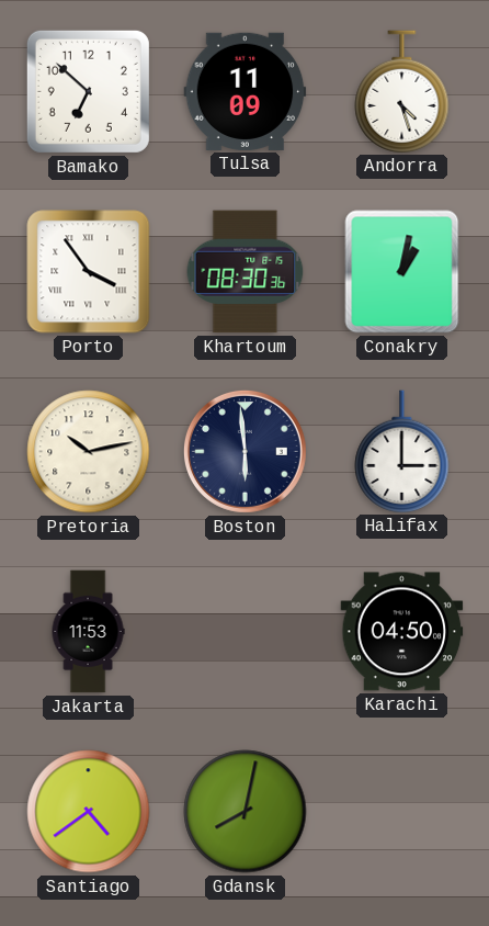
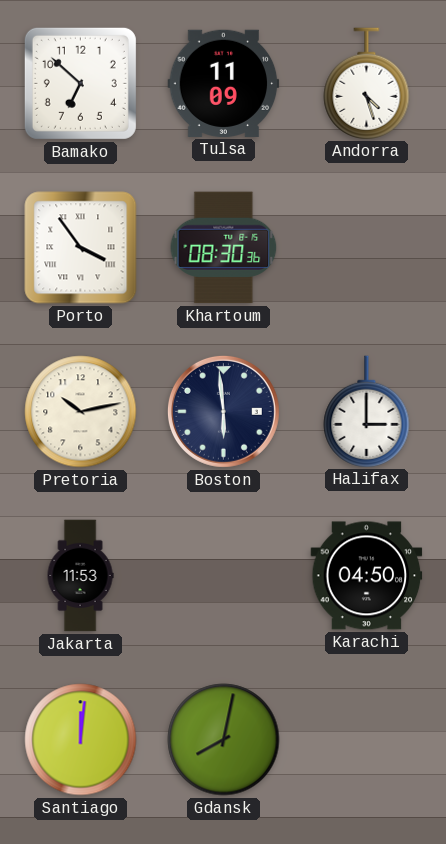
Conakry: 1:02 -> none (402, 272)
Santiago: 4:39 -> 12:01 (81, 740)
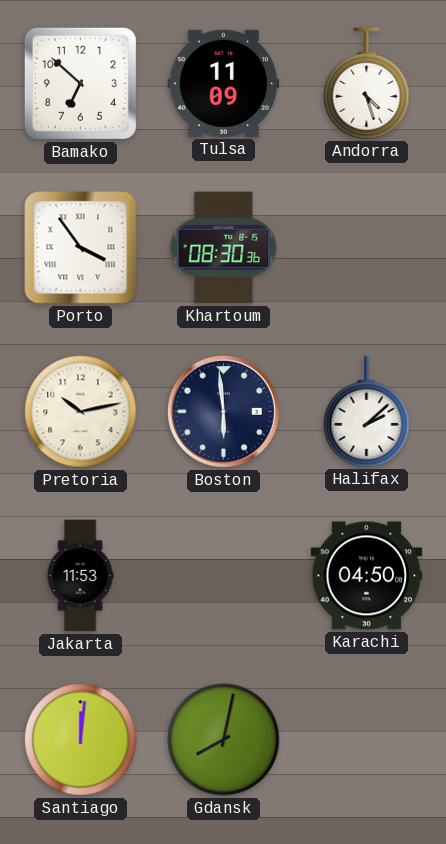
Halifax: 3:00 -> 2:08 (367, 411)
